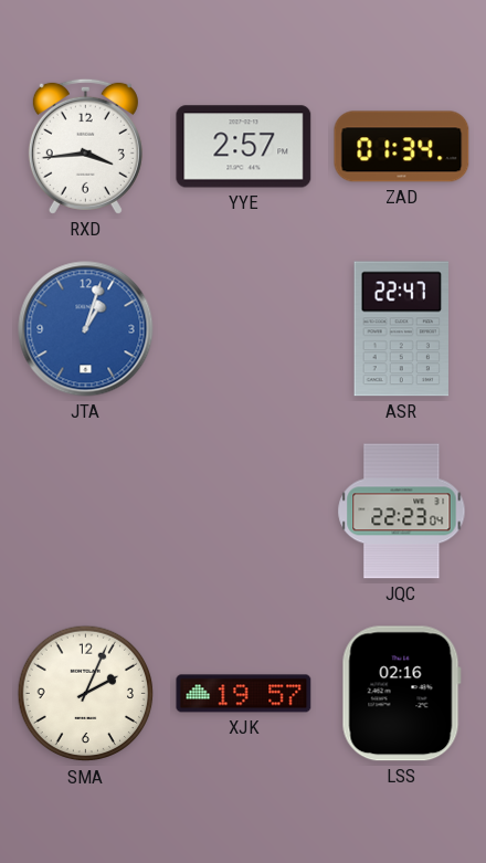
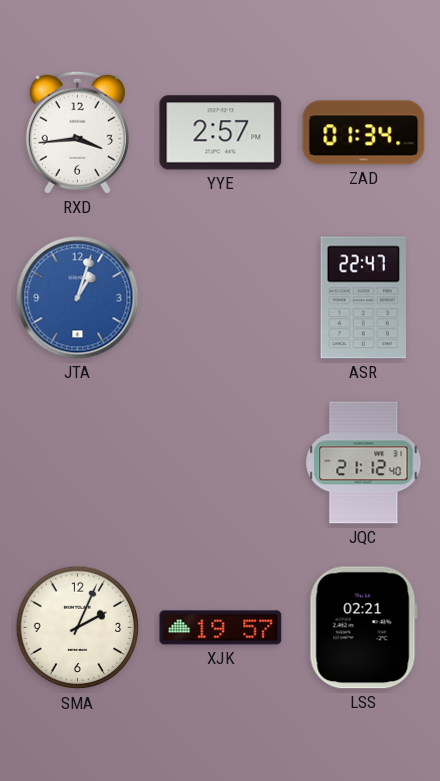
JQC: 22:23 -> 21:12 (364, 463)
LSS: 02:16 -> 02:21 (363, 628)
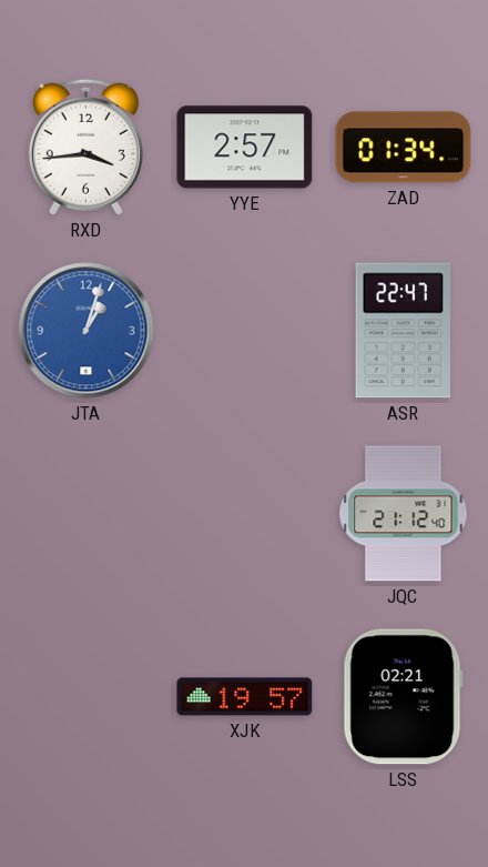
SMA: 2:04 -> none (78, 628)
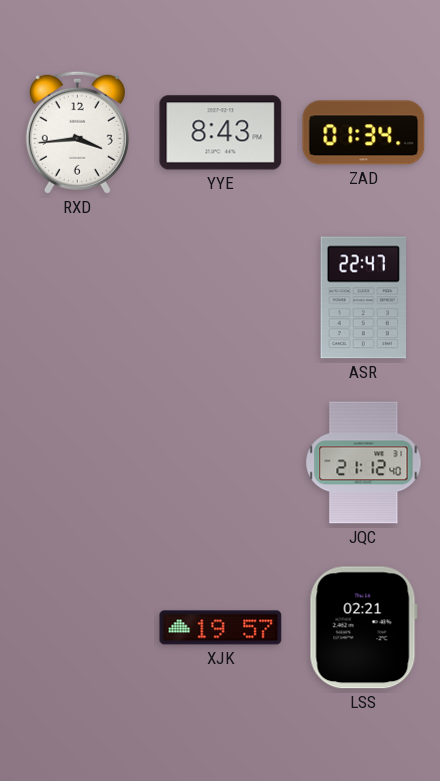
YYE: 2:57 -> 8:43 (221, 133)
JTA: 1:03 -> none (87, 331)
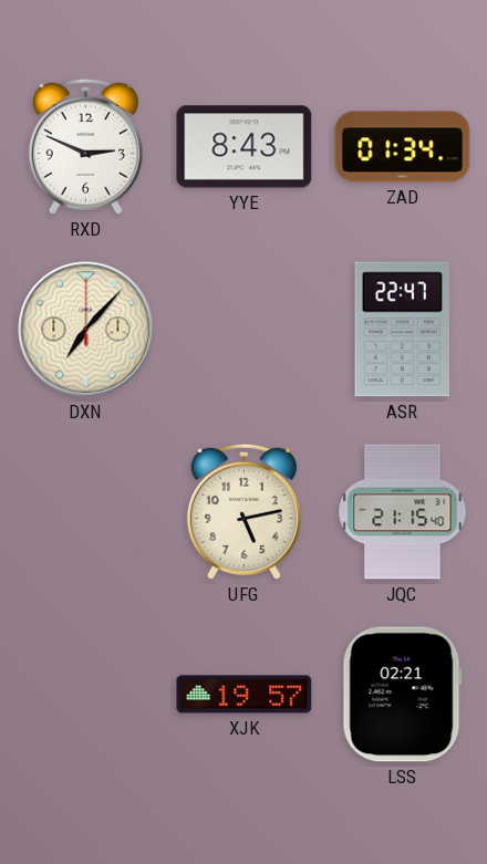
RXD: 3:44 -> 2:49 (85, 146)
DXN: none -> 7:07 (86, 330)
UFG: none -> 5:13 (244, 511)
JQC: 21:12 -> 21:15 (403, 512)
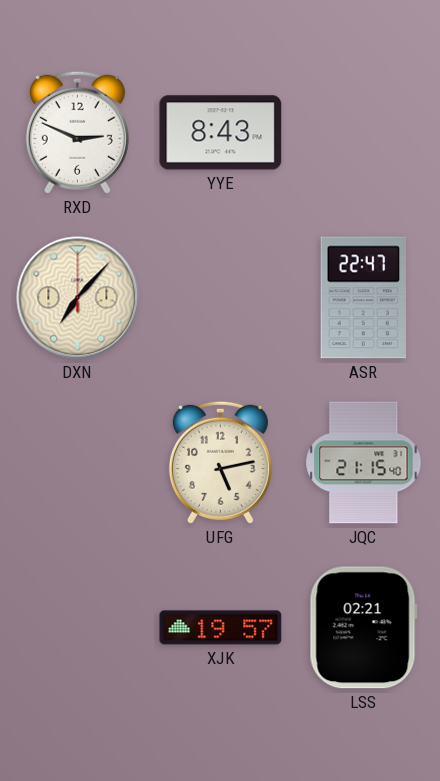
ZAD: 01:34 -> none (403, 147)
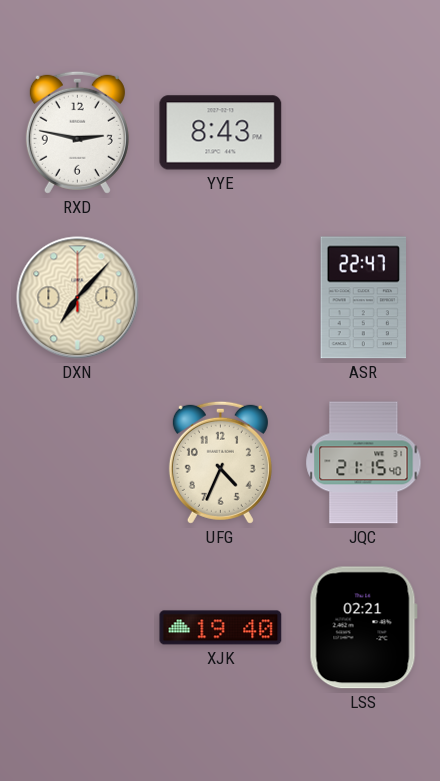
RXD: 2:49 -> 2:47 (77, 132)
UFG: 5:13 -> 4:34 (220, 462)
XJK: 19:57 -> 19:40 (221, 628)
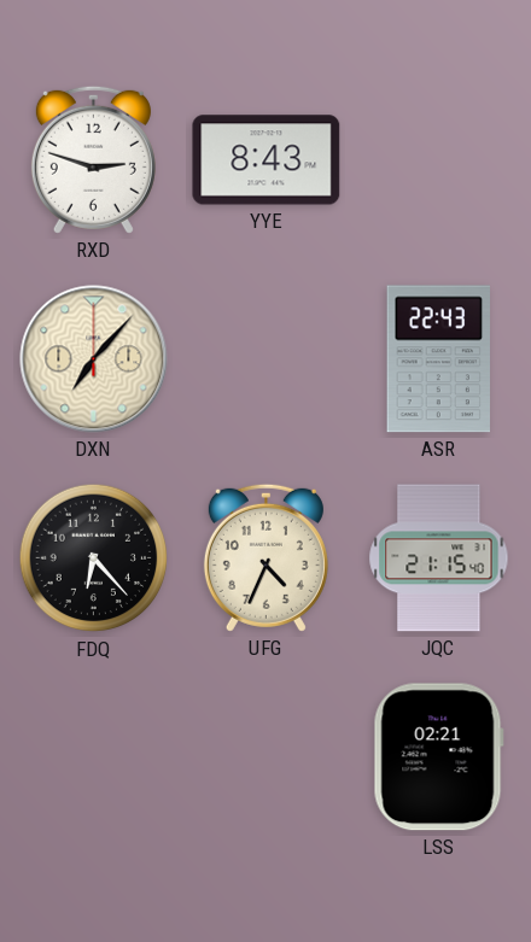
RXD: 2:47 -> 2:48 (93, 159)
ASR: 22:47 -> 22:43 (439, 359)
FDQ: none -> 6:23 (94, 558)
XJK: 19:40 -> none (221, 628)
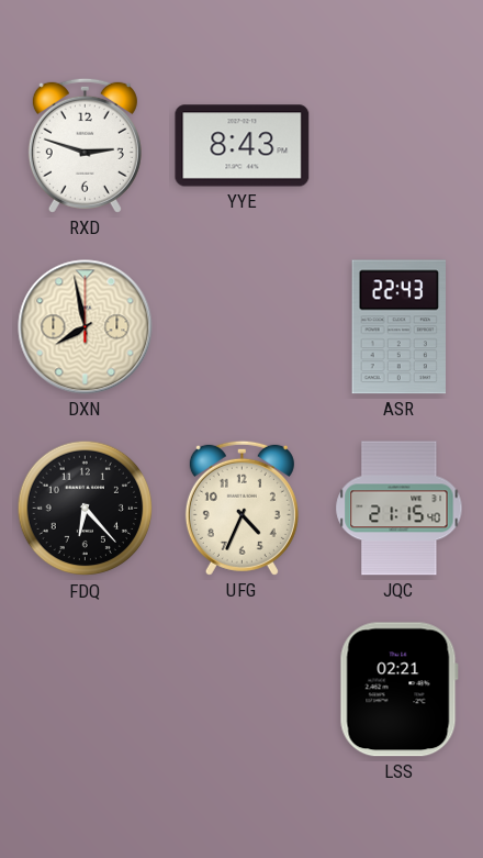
DXN: 7:07 -> 7:58 (86, 327)
